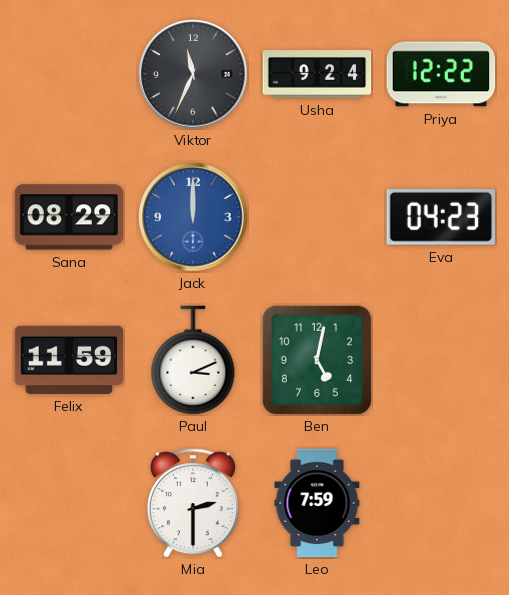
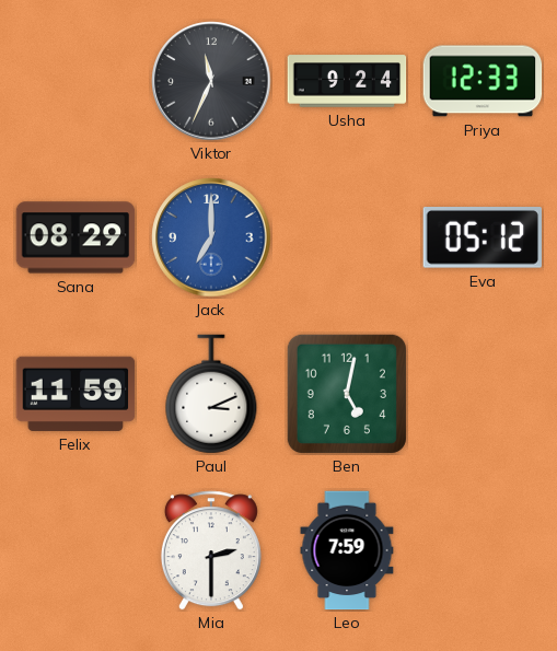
Priya: 12:22 -> 12:33 (483, 81)
Jack: 12:00 -> 7:00 (211, 237)
Eva: 04:23 -> 05:12 (481, 239)
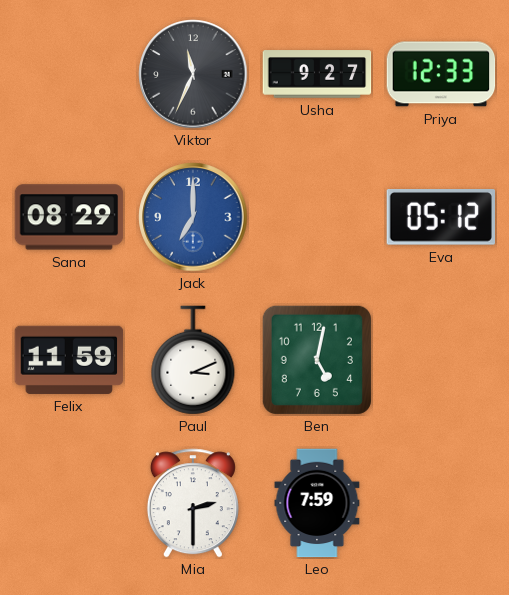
Usha: 9:24 -> 9:27 (317, 74)
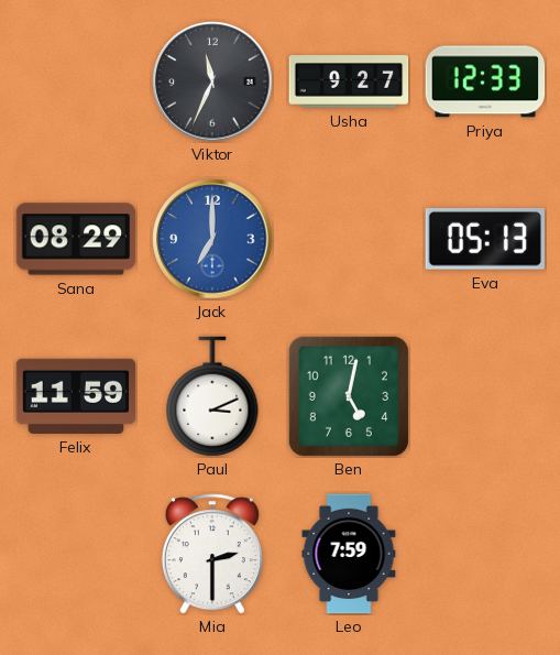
Eva: 05:12 -> 05:13 (484, 240)
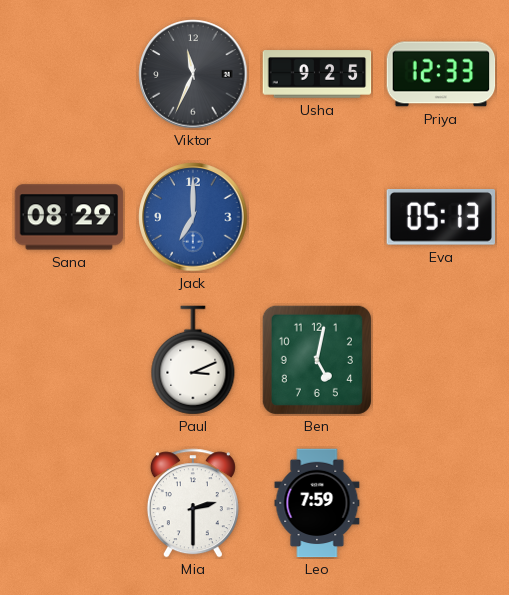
Usha: 9:27 -> 9:25 (317, 74)
Felix: 11:59 -> none (76, 396)
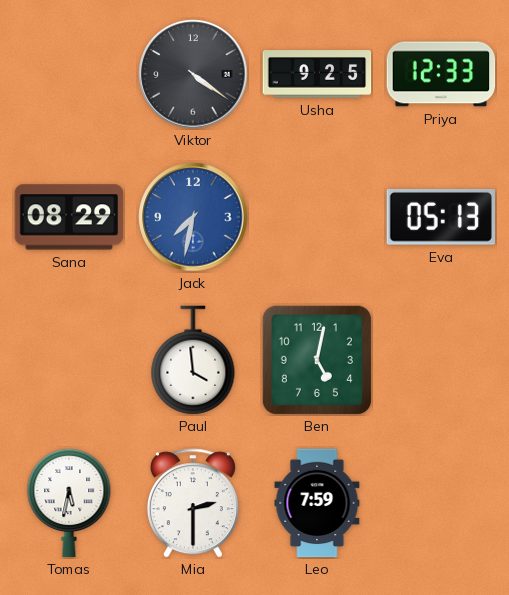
Viktor: 11:34 -> 4:21 (193, 74)
Jack: 7:00 -> 7:32 (193, 217)
Paul: 3:11 -> 3:59 (193, 360)
Tomas: none -> 5:32 (69, 503)
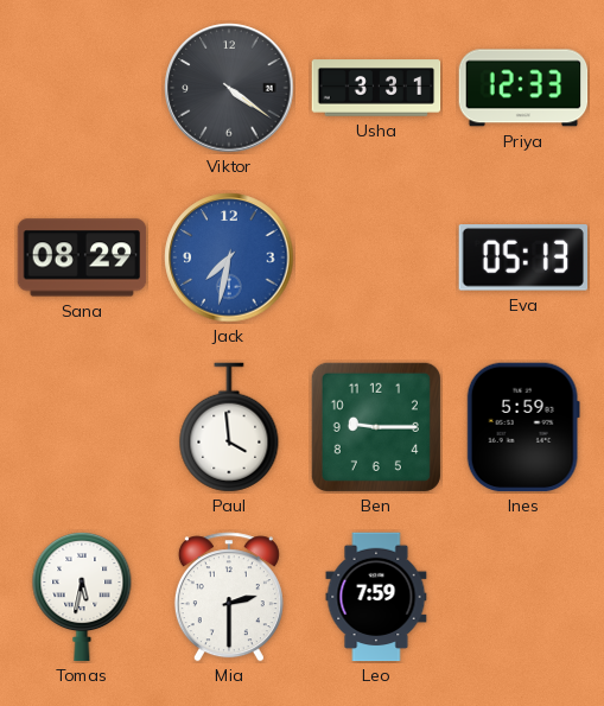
Usha: 9:25 -> 3:31 (376, 88)
Ben: 5:02 -> 9:15 (376, 427)
Ines: none -> 5:59 (523, 427)
